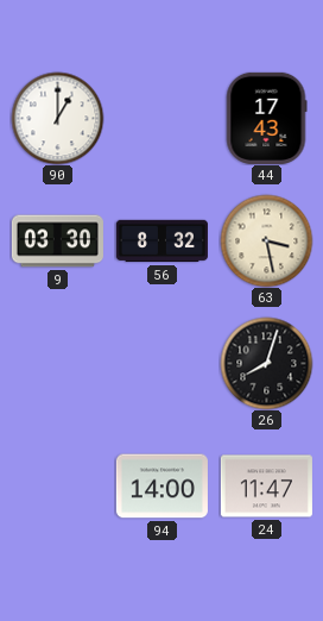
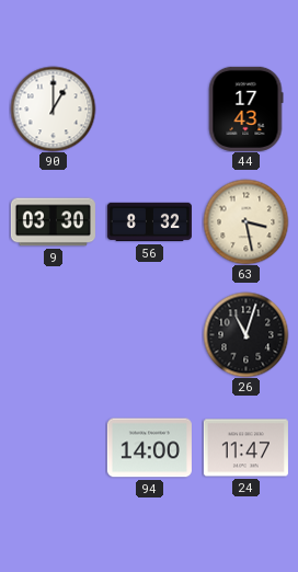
26: 8:03 -> 11:03 (245, 334)
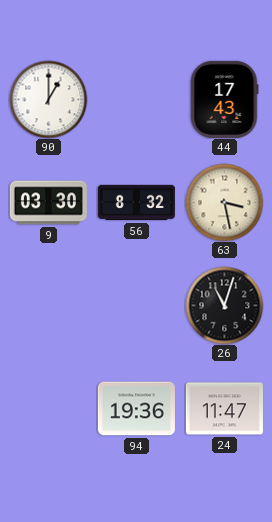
94: 14:00 -> 19:36 (136, 409)
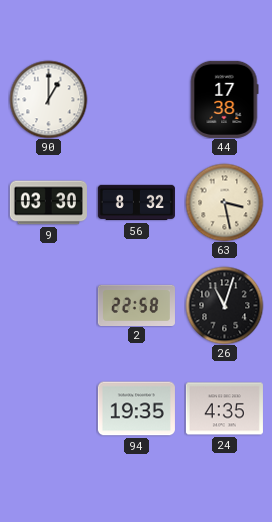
44: 17:43 -> 17:38 (224, 99)
2: none -> 22:58 (136, 305)
94: 19:36 -> 19:35 (136, 409)
24: 11:47 -> 4:35 (224, 409)
